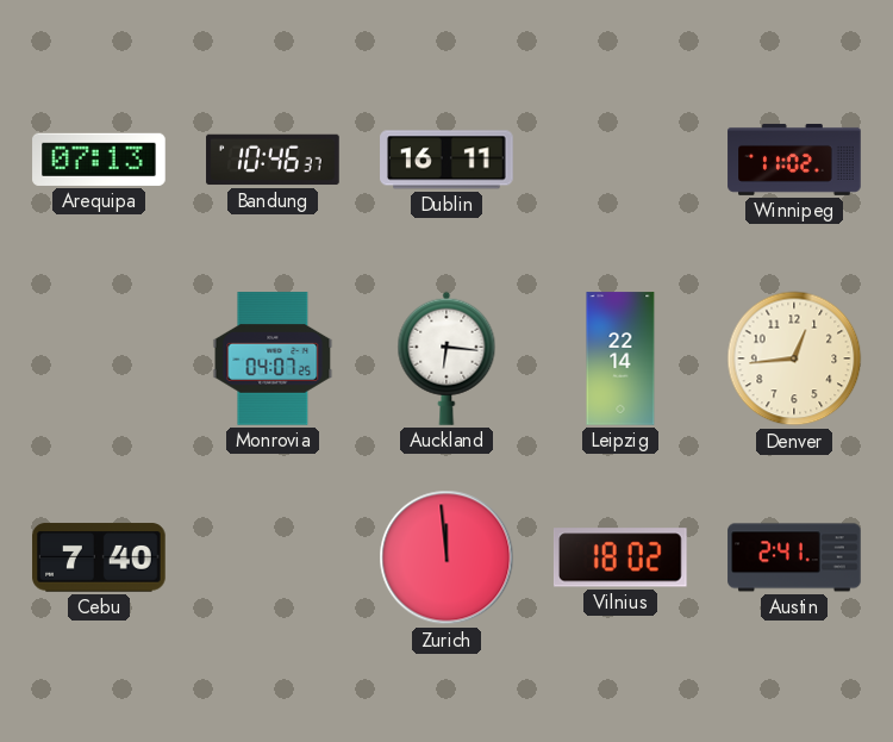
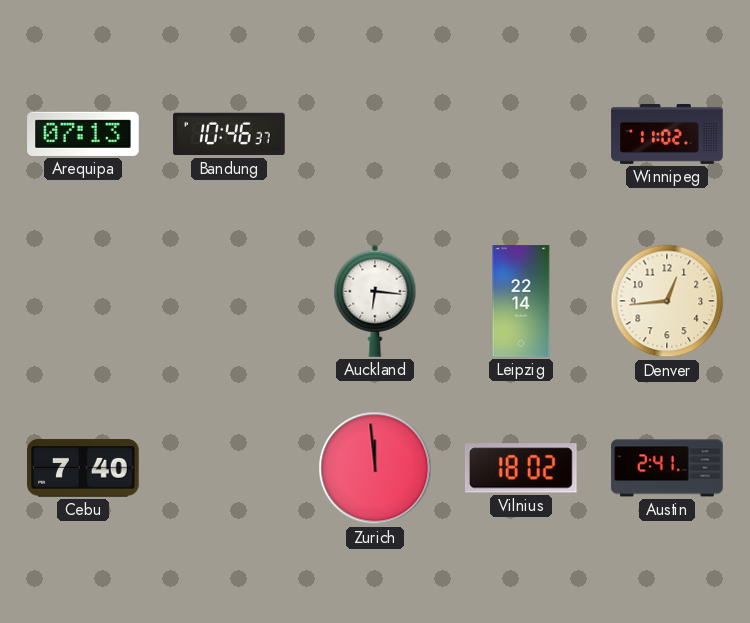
Dublin: 16:11 -> none (447, 160)
Monrovia: 04:07 -> none (273, 358)
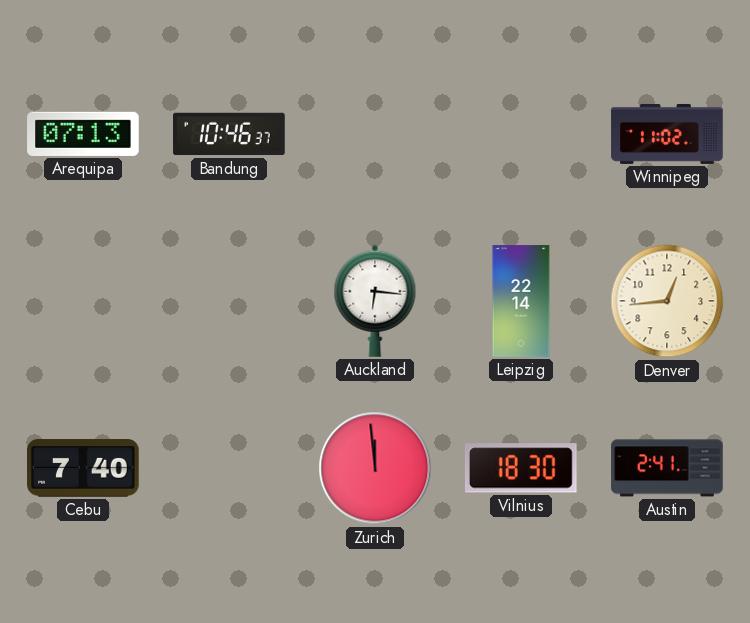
Vilnius: 18:02 -> 18:30 (521, 468)
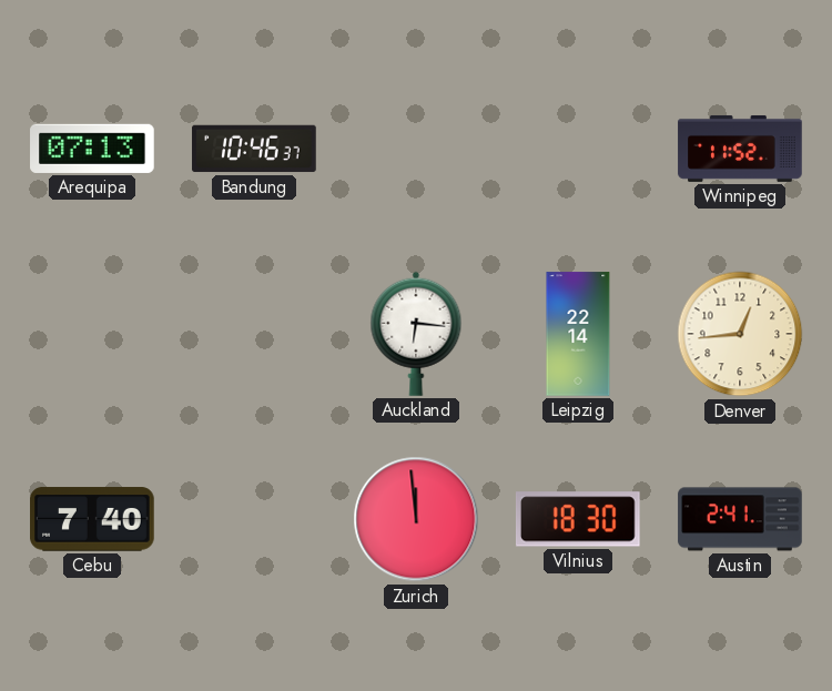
Winnipeg: 11:02 -> 11:52 (740, 149)
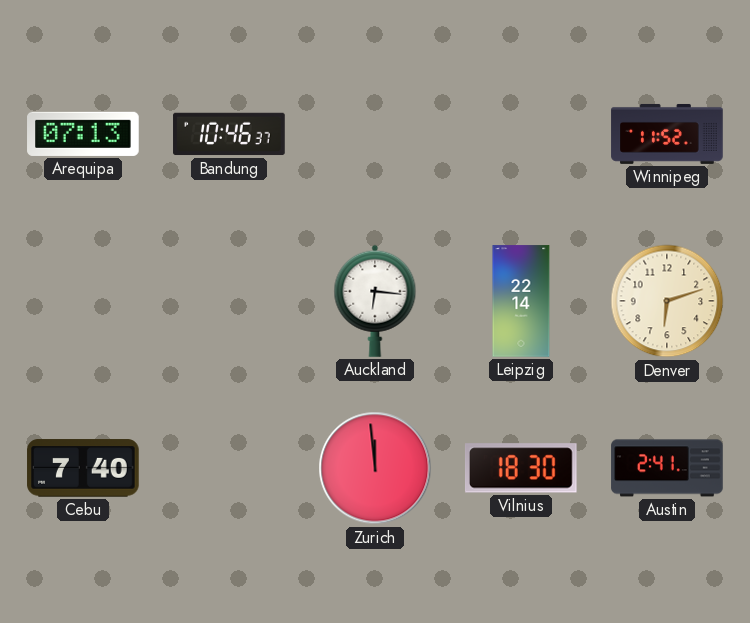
Denver: 12:44 -> 6:12 (667, 301)
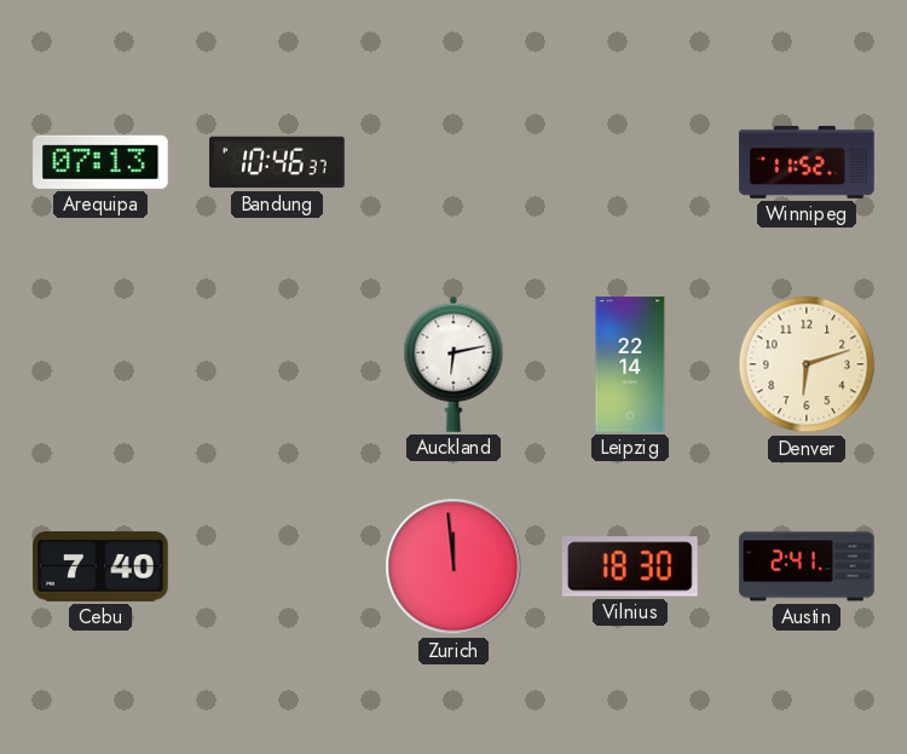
Auckland: 6:16 -> 6:13 (453, 364)
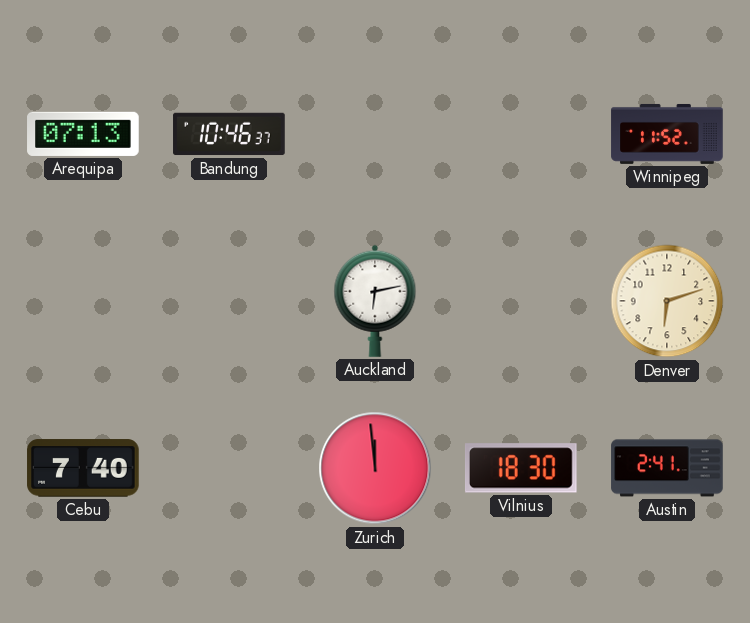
Leipzig: 22:14 -> none (630, 364)
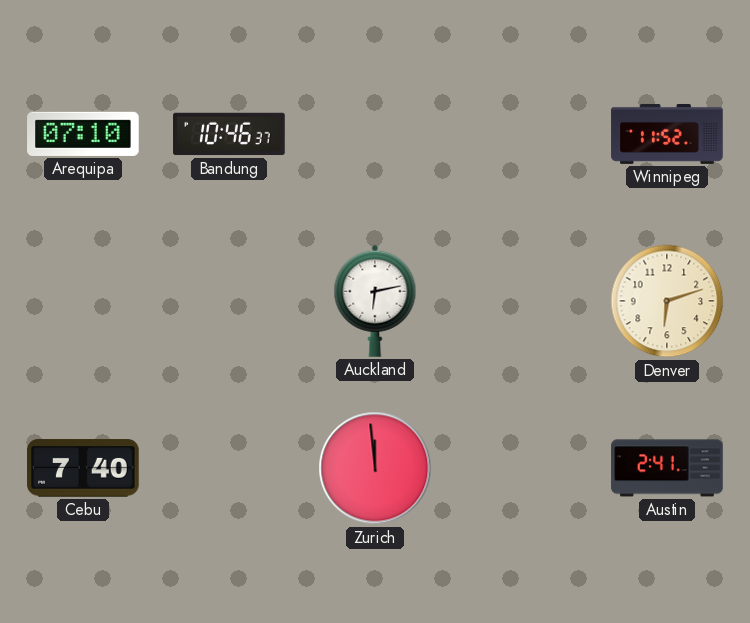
Arequipa: 07:13 -> 07:10 (83, 134)
Vilnius: 18:30 -> none (521, 468)
